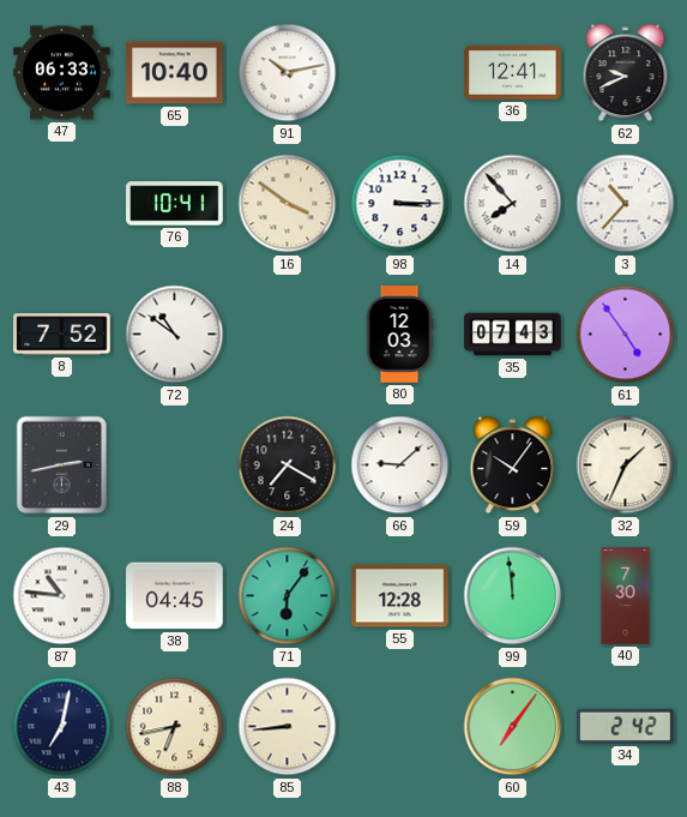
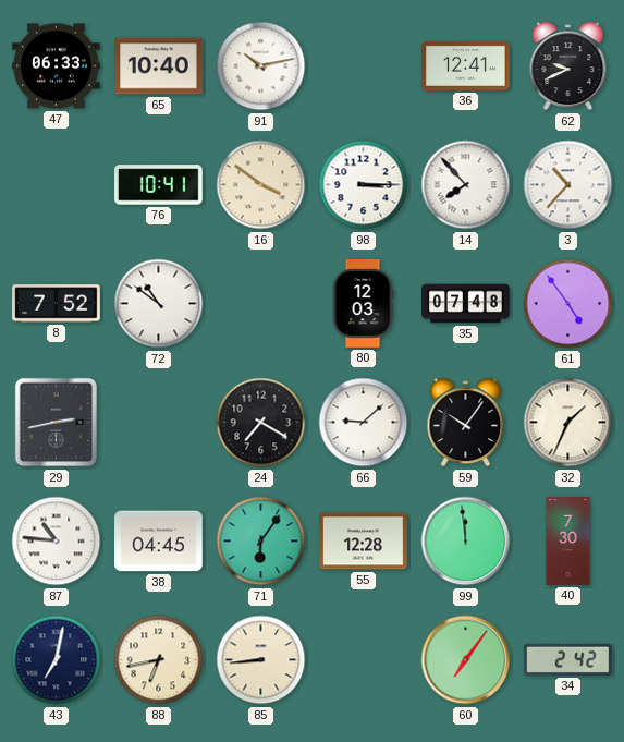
35: 07:43 -> 07:48 (466, 304)
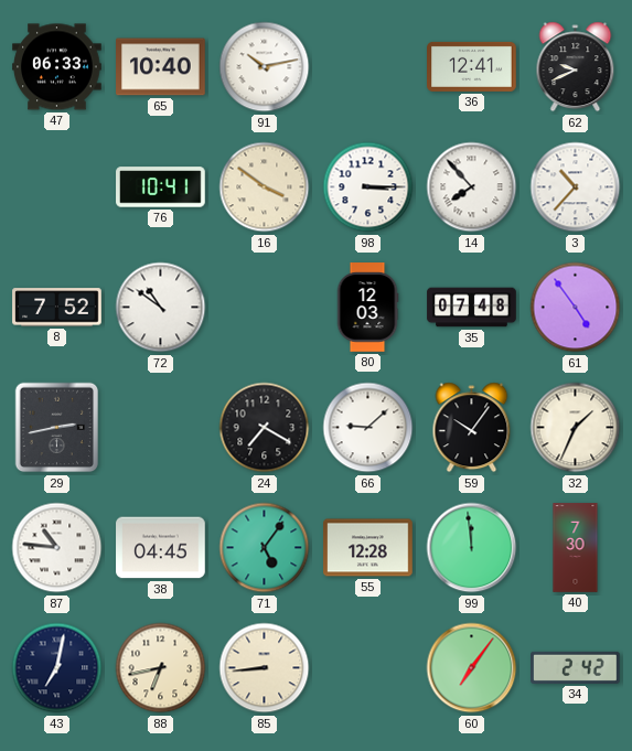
71: 6:06 -> 5:06 (265, 548)
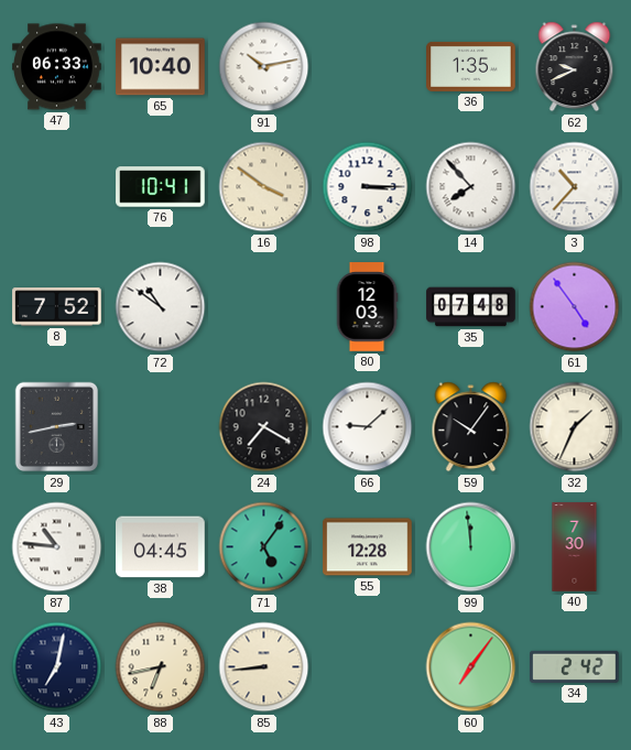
36: 12:41 -> 1:35 (471, 66)
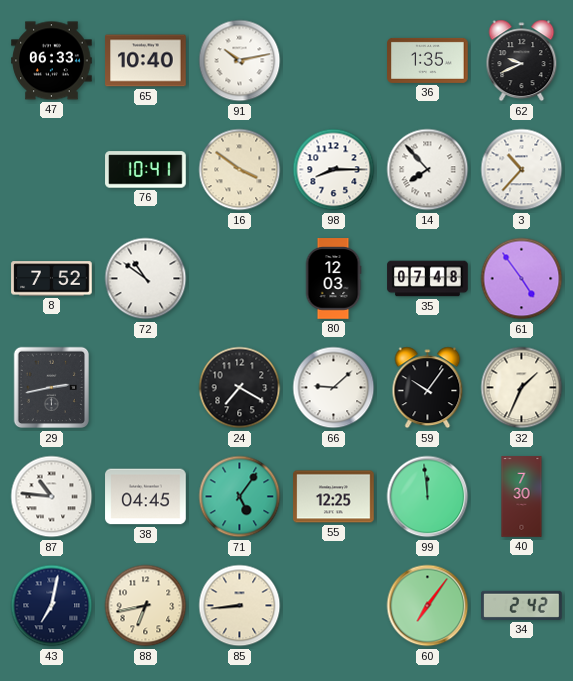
98: 3:15 -> 8:15 (334, 170)
55: 12:28 -> 12:25 (334, 497)
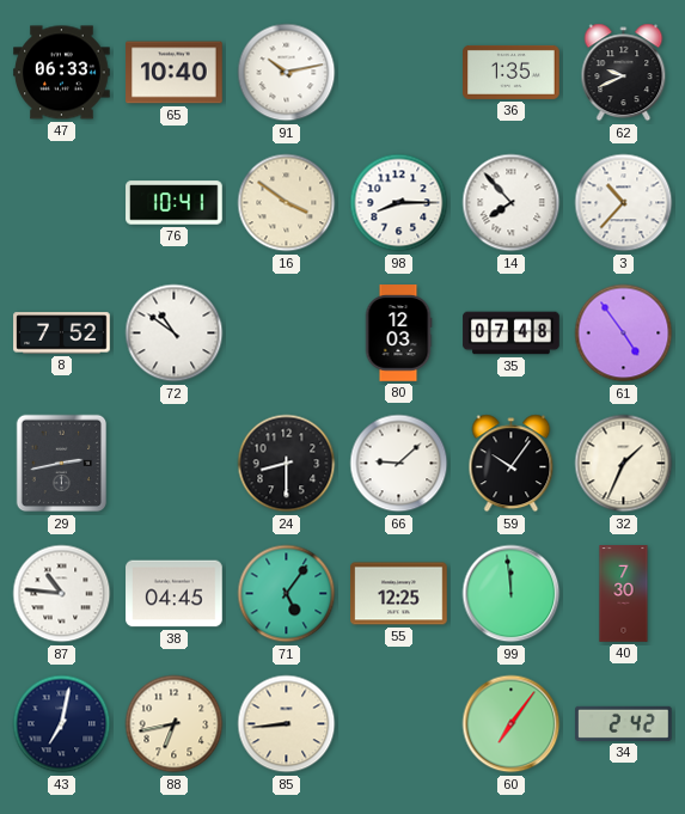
24: 7:20 -> 8:30 (287, 464)
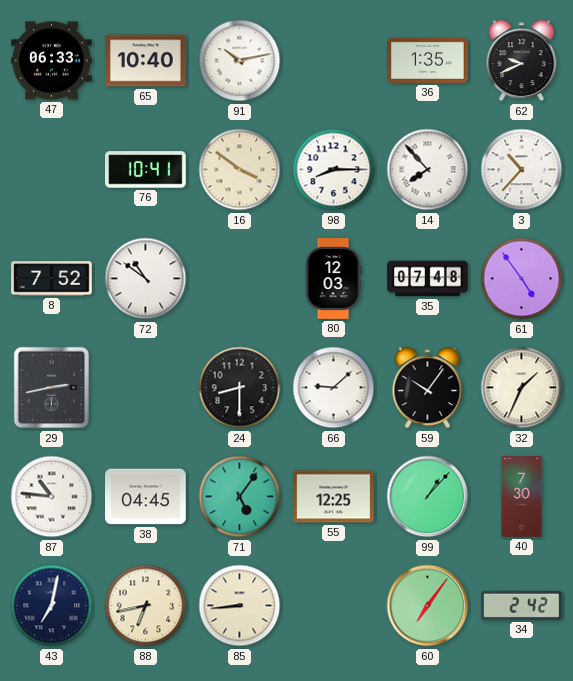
99: 11:59 -> 1:07 (428, 497)
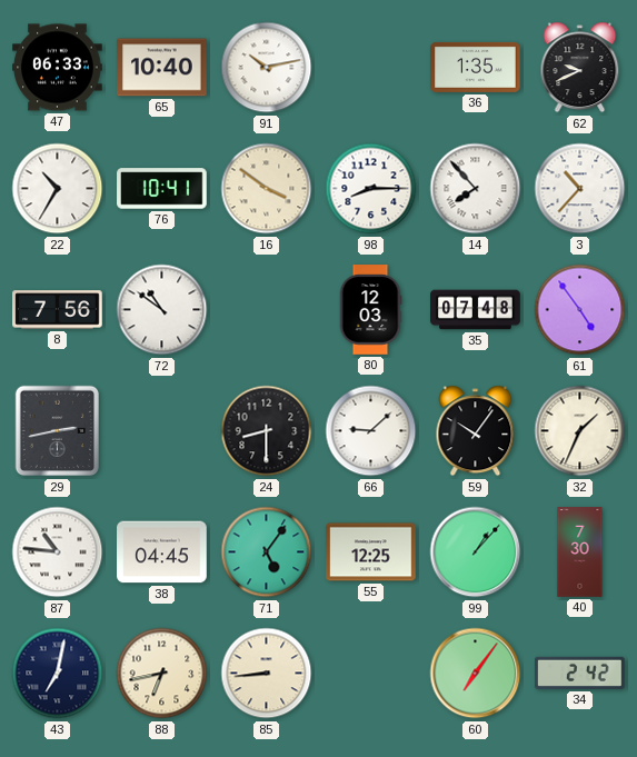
22: none -> 10:35 (58, 189)
8: 7:52 -> 7:56 (58, 310)
